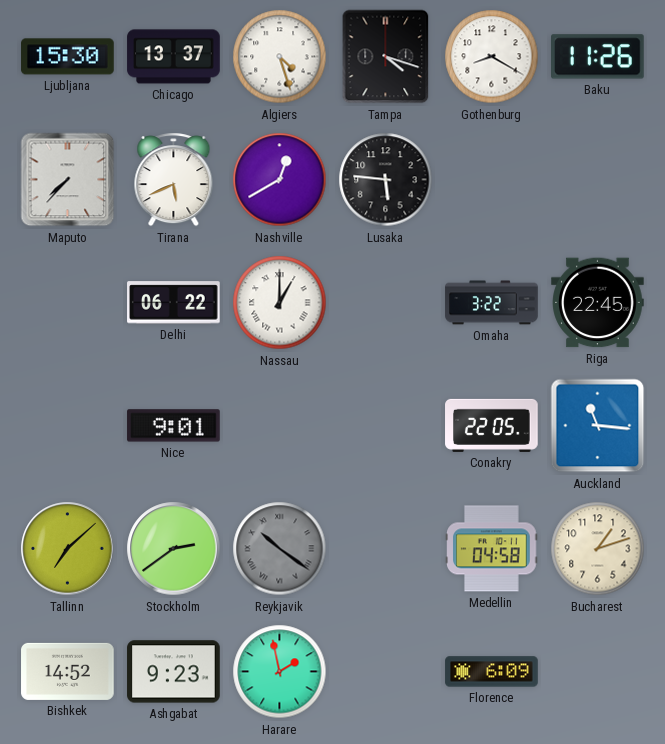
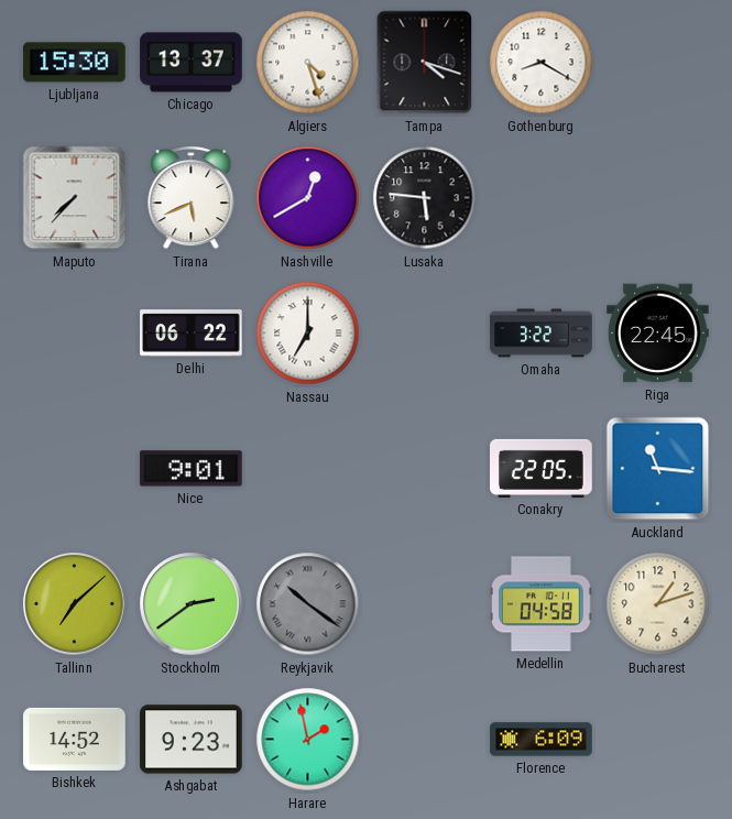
Baku: 11:26 -> none (598, 57)
Nassau: 1:00 -> 7:00 (308, 334)
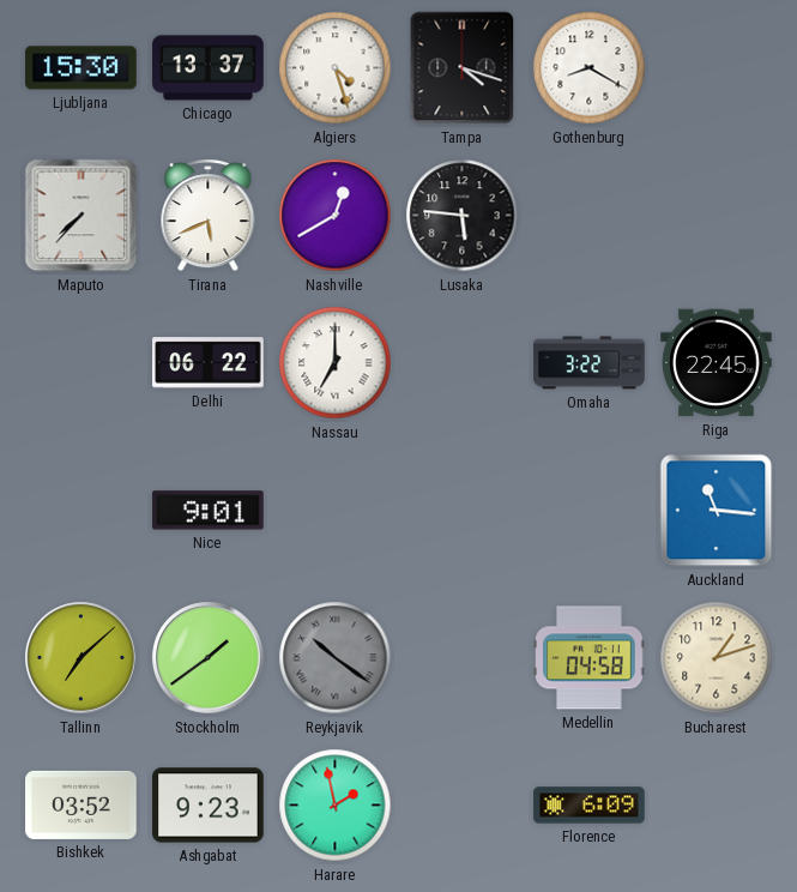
Conakry: 22:05 -> none (542, 468)
Stockholm: 2:39 -> 1:39 (209, 658)
Bishkek: 14:52 -> 03:52 (81, 804)
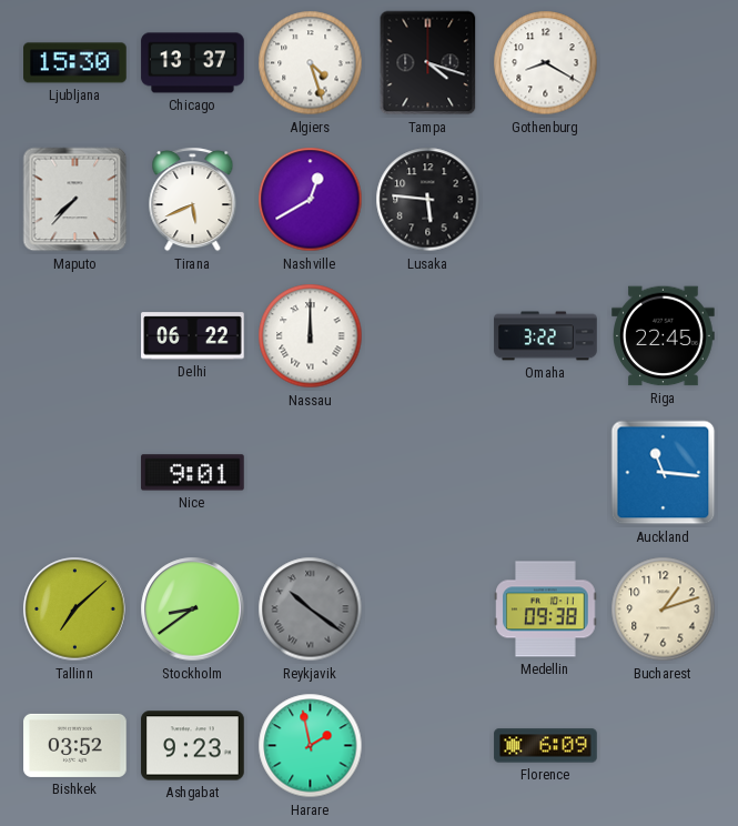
Nassau: 7:00 -> 12:00 (311, 336)
Stockholm: 1:39 -> 8:39 (193, 610)
Medellin: 04:58 -> 09:38 (546, 610)
